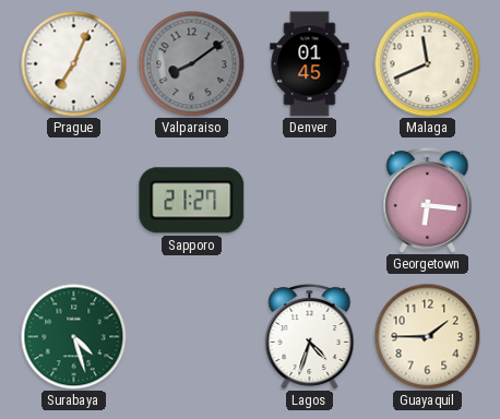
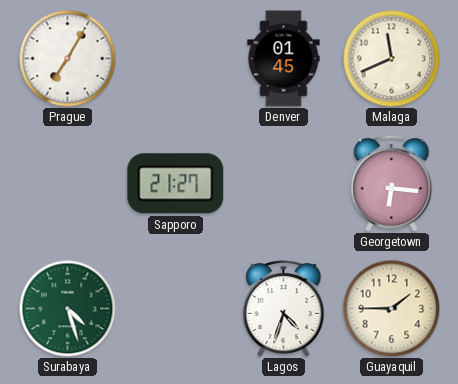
Prague: 7:04 -> 7:05 (67, 58)
Valparaiso: 8:09 -> none (191, 63)
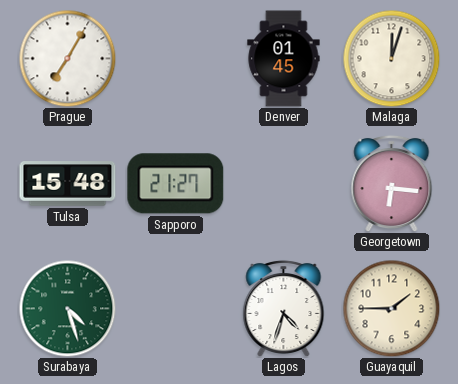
Malaga: 11:41 -> 12:03 (391, 58)
Tulsa: none -> 15:48 (68, 184)
